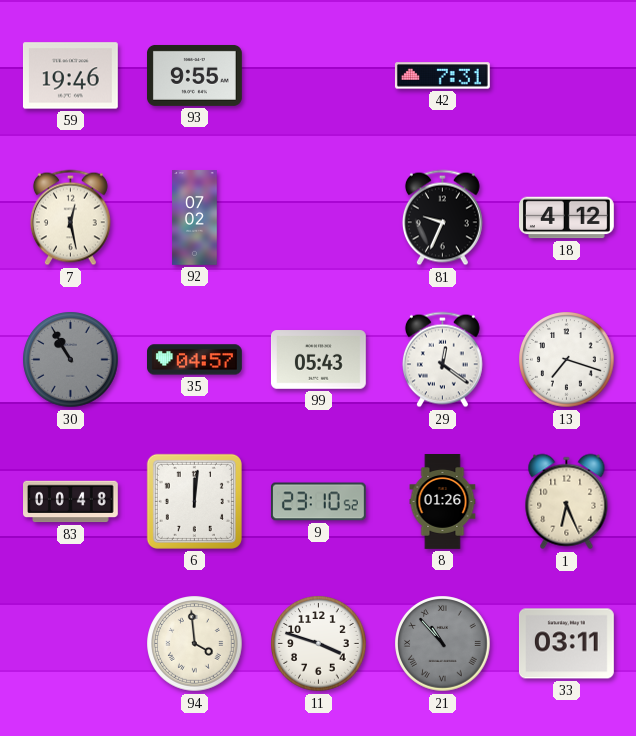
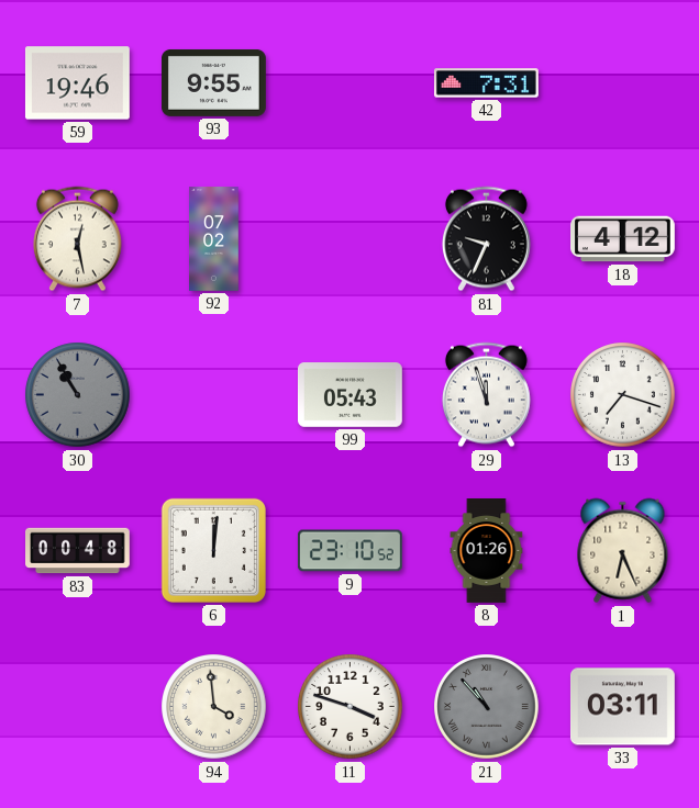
35: 04:57 -> none (195, 360)
29: 12:21 -> 11:57 (486, 395)
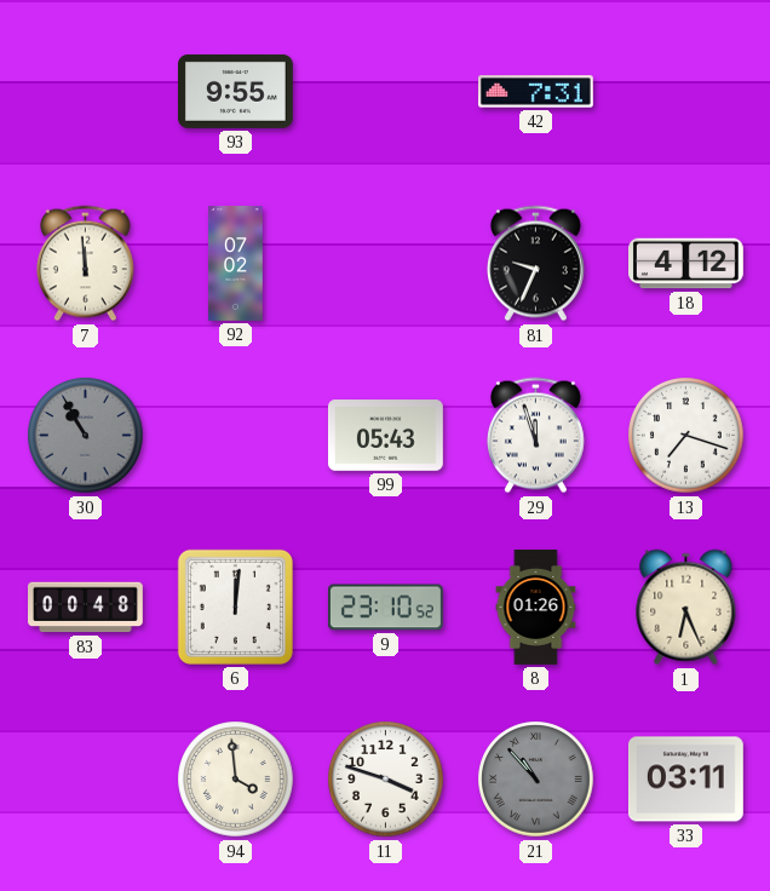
59: 19:46 -> none (77, 83)
7: 12:28 -> 11:59 (85, 264)
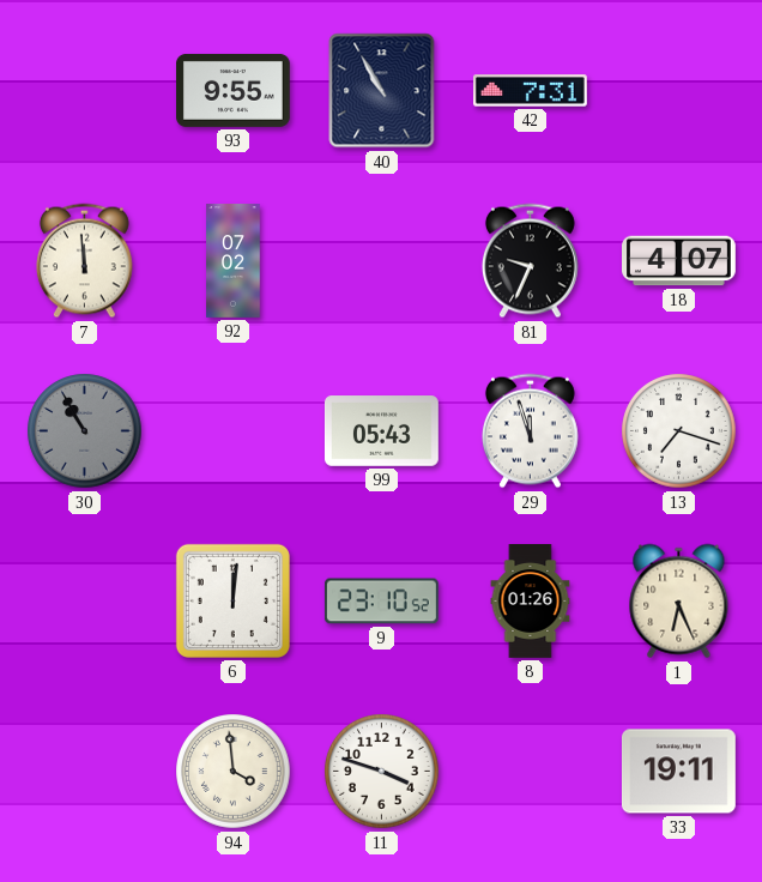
40: none -> 10:55 (382, 91)
18: 4:12 -> 4:07 (679, 261)
83: 00:48 -> none (86, 608)
21: 10:53 -> none (536, 780)
33: 03:11 -> 19:11 (678, 772)
